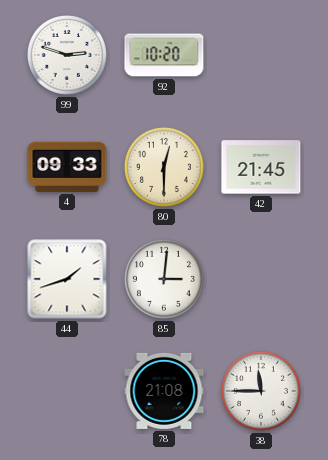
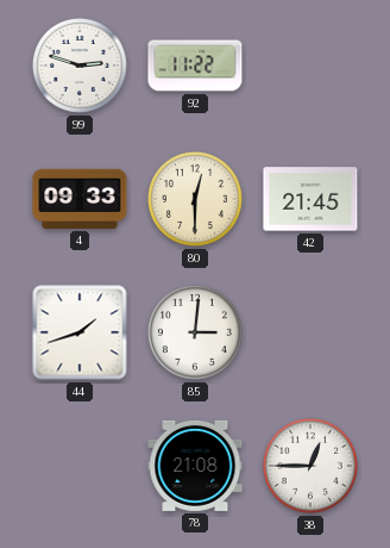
92: 10:20 -> 11:22 (195, 66)
38: 11:45 -> 12:45 (310, 466)
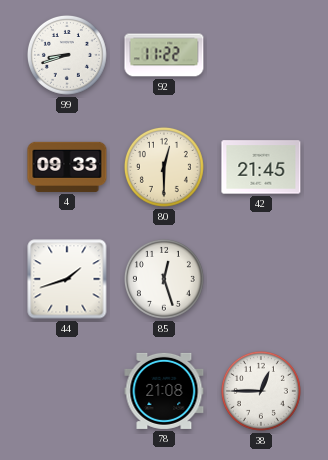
99: 2:48 -> 8:42 (67, 55)
85: 3:01 -> 12:27 (164, 279)
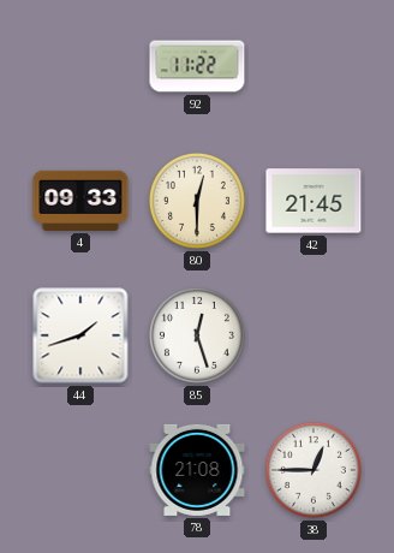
99: 8:42 -> none (67, 55)
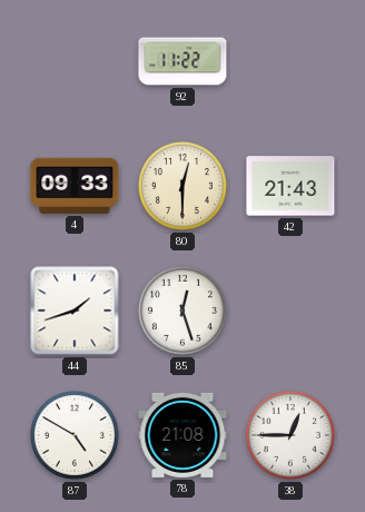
42: 21:45 -> 21:43 (290, 186)
87: none -> 4:50 (75, 435)
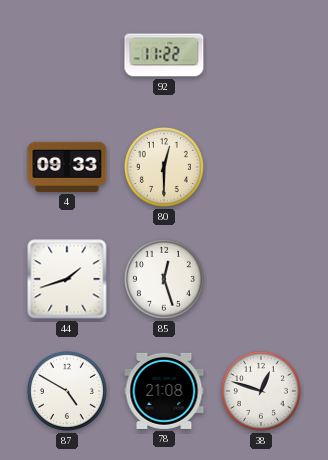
42: 21:43 -> none (290, 186)
38: 12:45 -> 12:48 (261, 391)
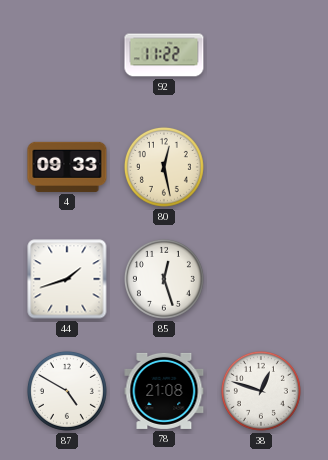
80: 12:30 -> 12:28 (164, 167)
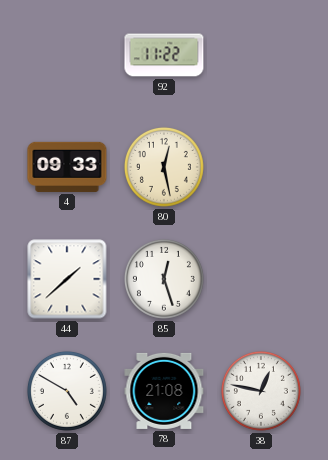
44: 1:42 -> 1:38 (67, 279)
38: 12:48 -> 12:47 (261, 391)
